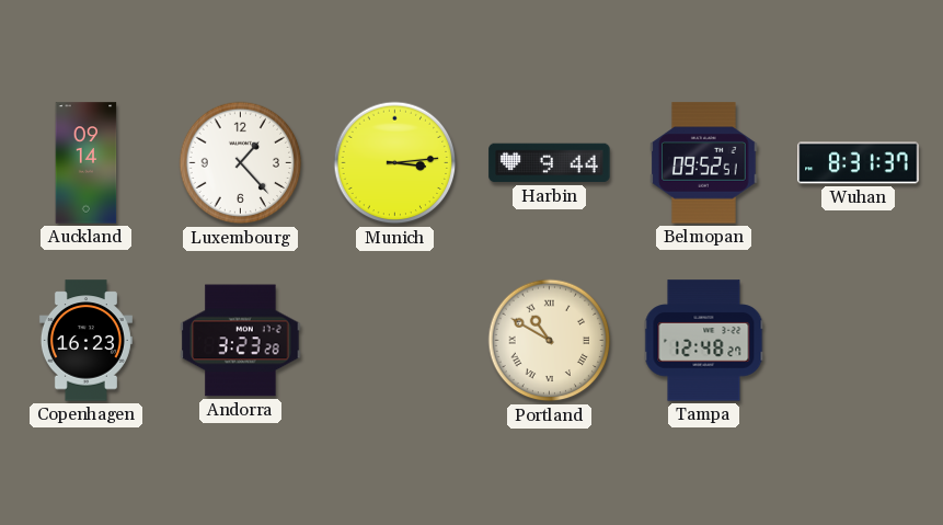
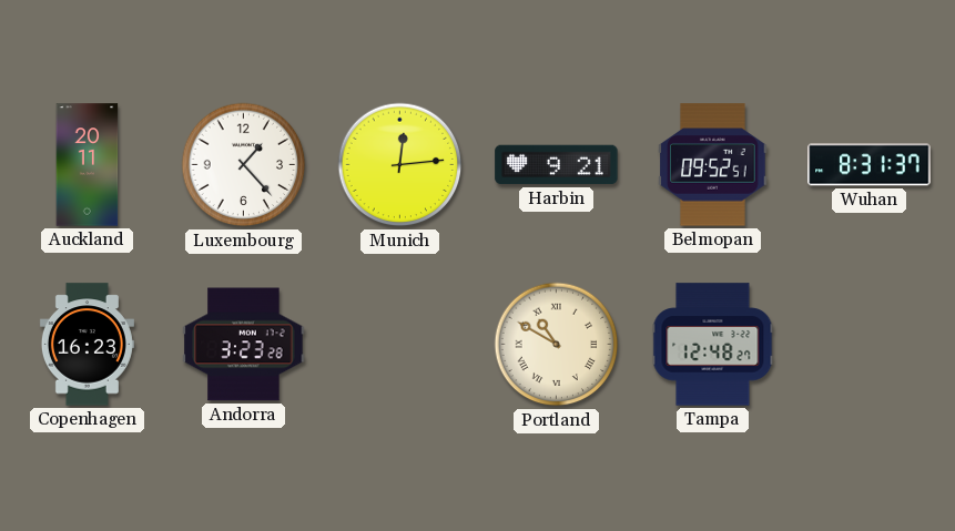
Auckland: 09:14 -> 20:11 (88, 165)
Munich: 3:14 -> 12:14 (400, 165)
Harbin: 9:44 -> 9:21 (557, 165)
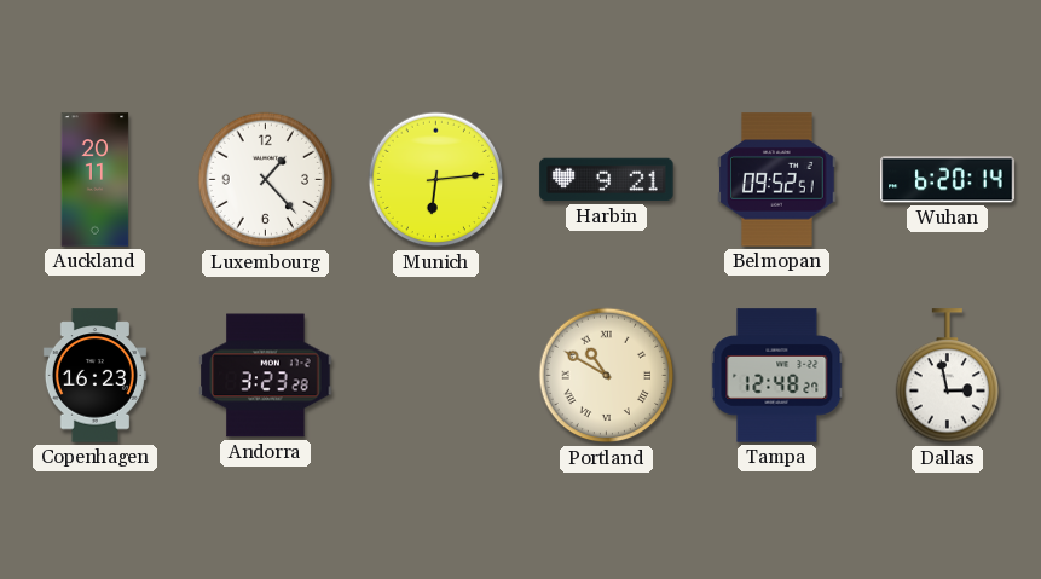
Munich: 12:14 -> 6:14 (436, 180)
Wuhan: 8:31 -> 6:20 (948, 180)
Dallas: none -> 2:58 (948, 376)
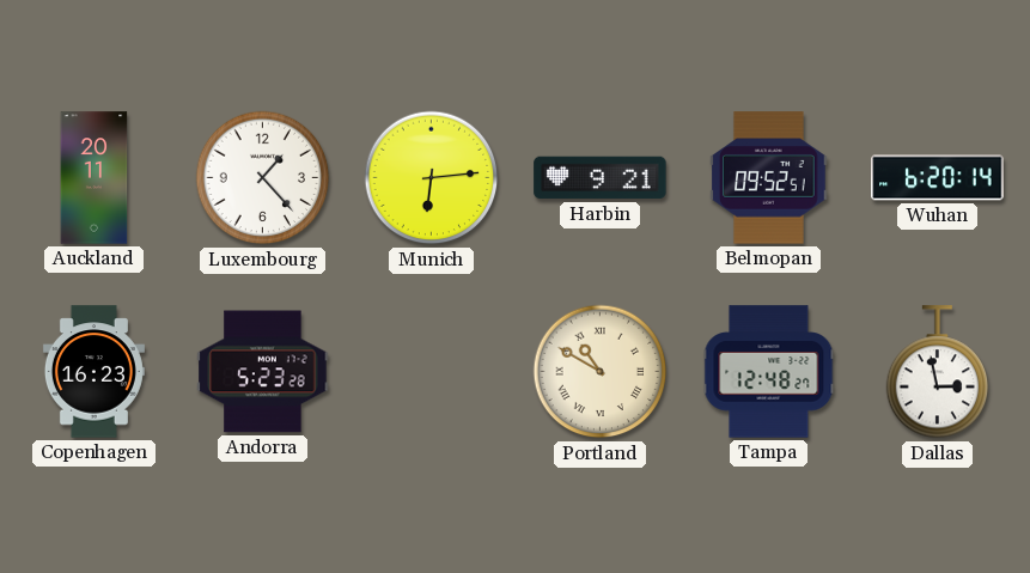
Andorra: 3:23 -> 5:23 (263, 372)
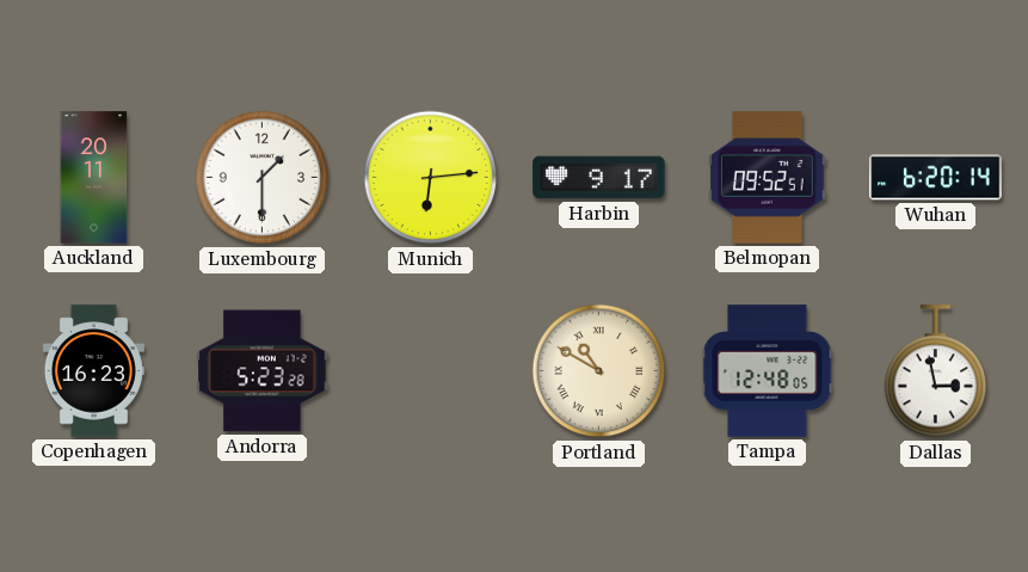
Luxembourg: 1:23 -> 1:30 (263, 178)
Harbin: 9:21 -> 9:17 (599, 178)
Tampa: 12:48:27 -> 12:48:05 (768, 371)
